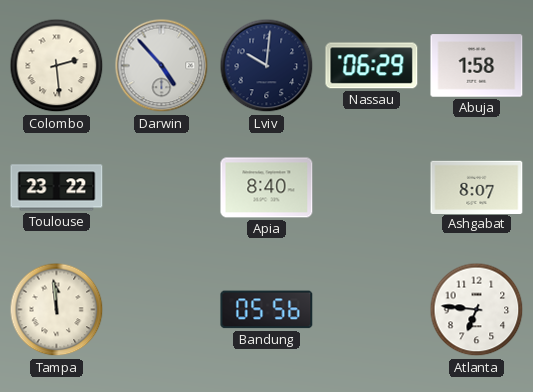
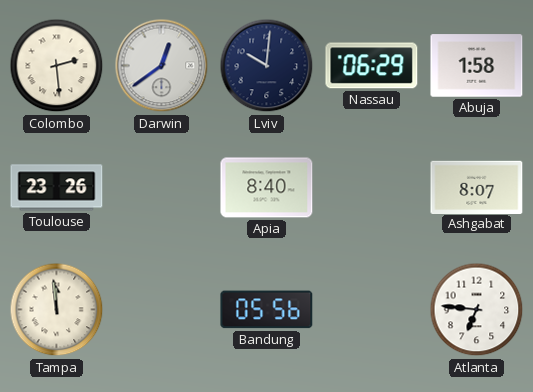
Darwin: 4:53 -> 12:39 (162, 66)
Toulouse: 23:22 -> 23:26 (57, 188)
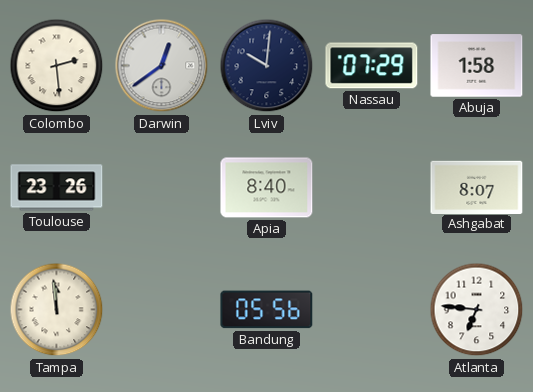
Nassau: 06:29 -> 07:29 (372, 66)
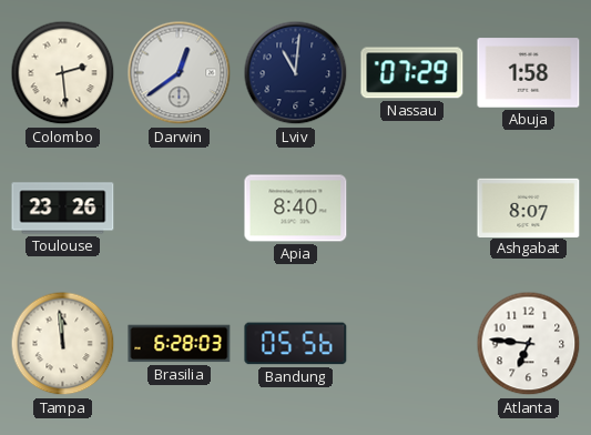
Lviv: 10:01 -> 11:01 (296, 73)
Brasilia: none -> 6:28 (180, 344)
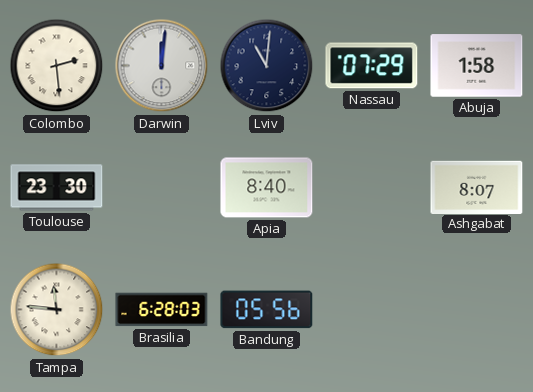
Darwin: 12:39 -> 12:01 (162, 66)
Toulouse: 23:26 -> 23:30 (57, 188)
Tampa: 11:59 -> 11:46 (57, 310)
Atlanta: 6:46 -> none (529, 344)
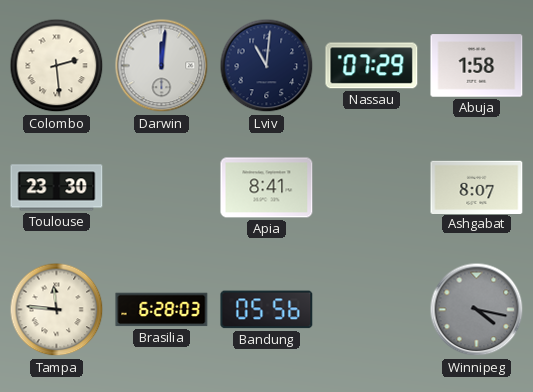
Apia: 8:40 -> 8:41 (267, 188)
Winnipeg: none -> 4:17 (477, 310)
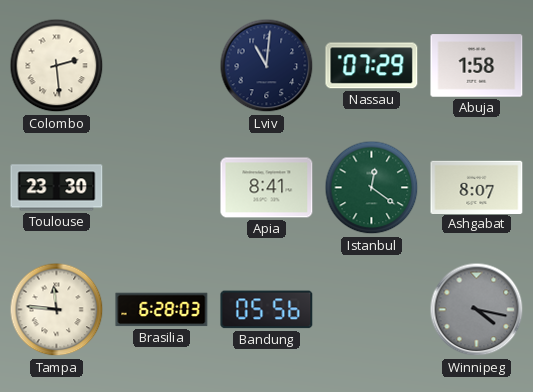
Darwin: 12:01 -> none (162, 66)
Istanbul: none -> 12:21 (372, 188)
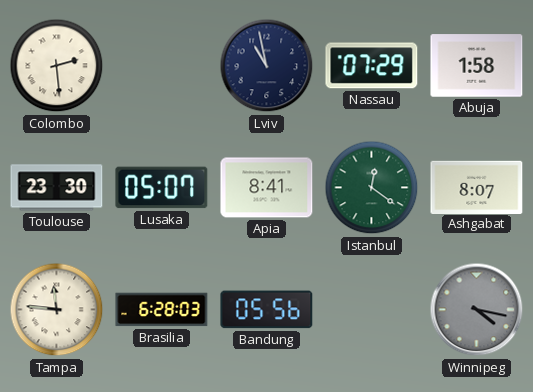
Lviv: 11:01 -> 10:58 (267, 66)
Lusaka: none -> 05:07 (162, 188)
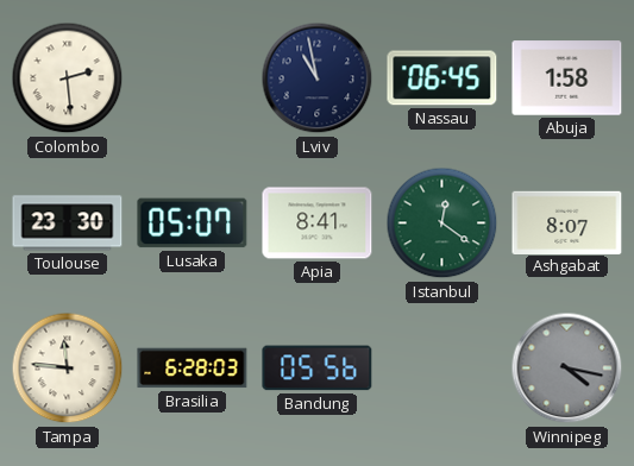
Nassau: 07:29 -> 06:45 (442, 78)
